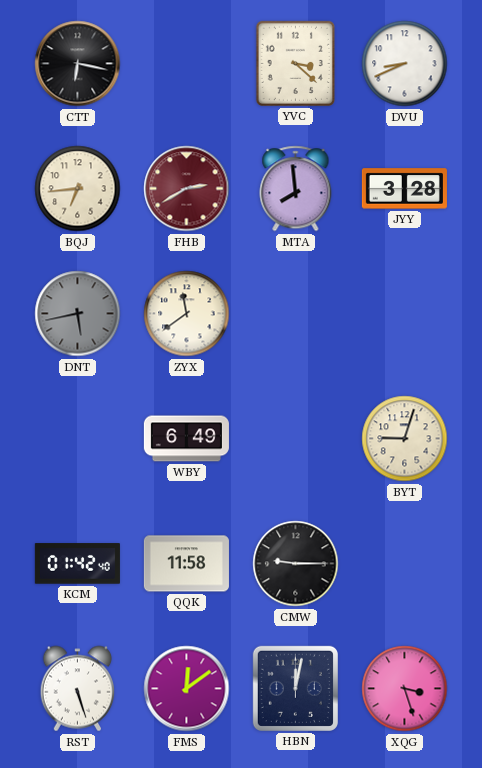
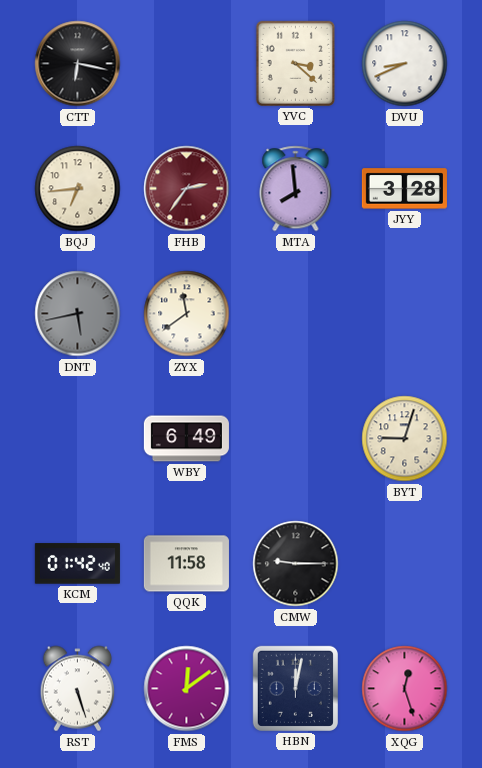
FHB: 2:40 -> 2:36 (187, 189)
XQG: 3:27 -> 12:27 (405, 689)
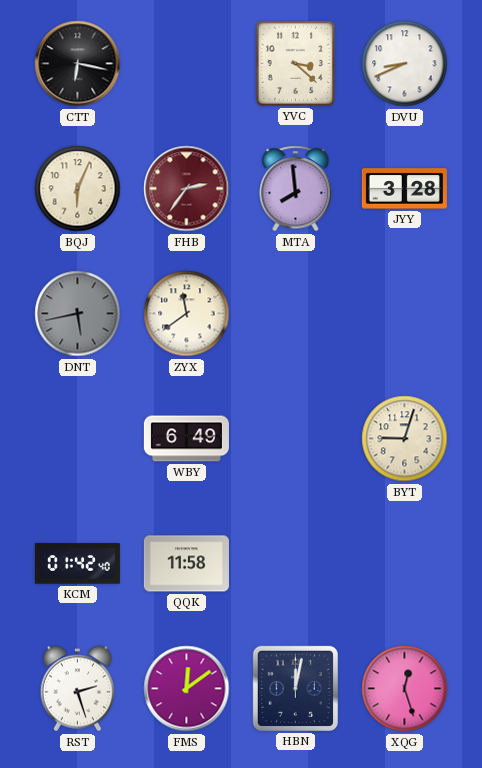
BQJ: 6:44 -> 6:04 (78, 189)
CMW: 9:15 -> none (296, 564)
RST: 5:27 -> 2:27 (78, 689)
